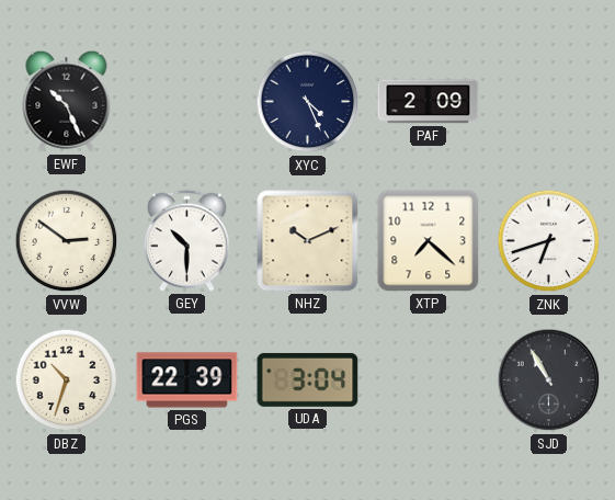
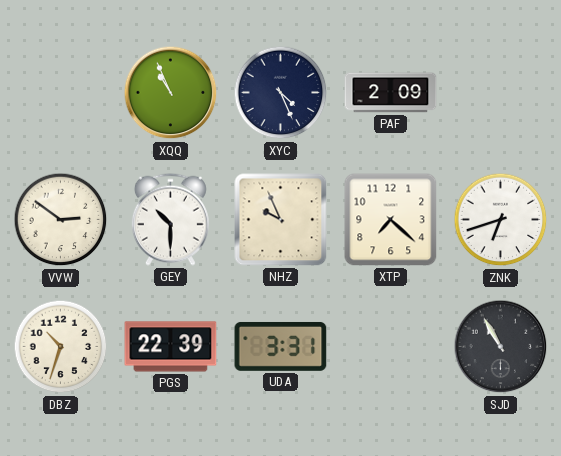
EWF: 10:26 -> none (67, 101)
XQQ: none -> 10:56 (171, 93)
NHZ: 10:11 -> 9:56 (281, 220)
UDA: 3:04 -> 3:31 (281, 346)
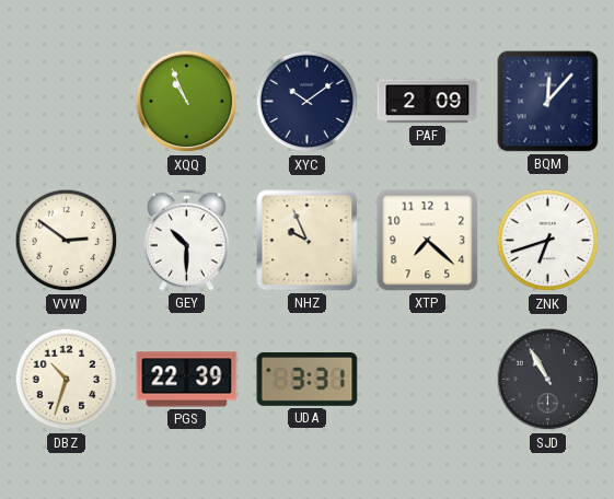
XYC: 4:26 -> 10:09 (308, 102)
BQM: none -> 12:07 (548, 102)
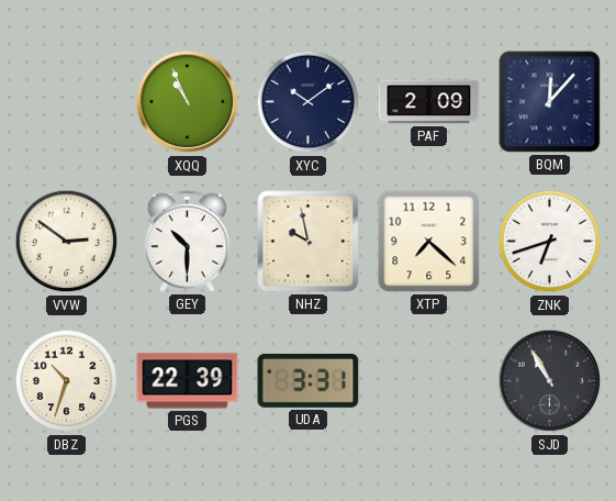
NHZ: 9:56 -> 9:58 (309, 242)
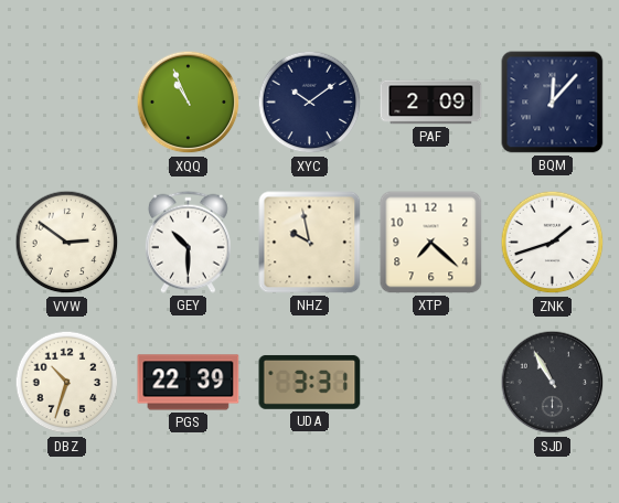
ZNK: 6:42 -> 1:42 (553, 243)
